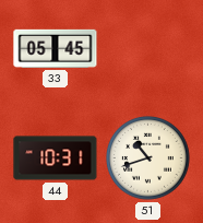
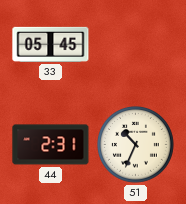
44: 10:31 -> 2:31 (51, 145)
51: 10:42 -> 10:34 (136, 145)
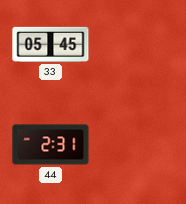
51: 10:34 -> none (136, 145)
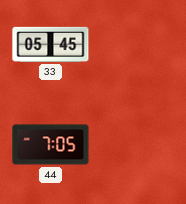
44: 2:31 -> 7:05 (51, 145)
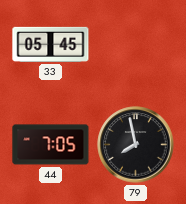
79: none -> 7:58 (136, 145)
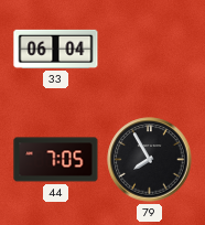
33: 05:45 -> 06:04 (56, 49)
79: 7:58 -> 7:55 (150, 160)
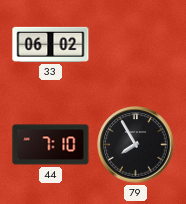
33: 06:04 -> 06:02 (51, 44)
44: 7:05 -> 7:10 (51, 145)
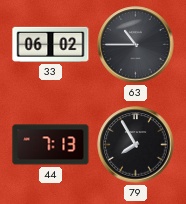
63: none -> 10:45 (136, 45)
44: 7:10 -> 7:13 (51, 145)
